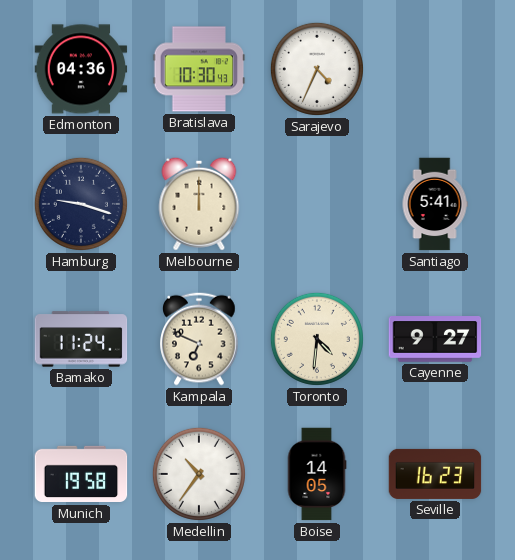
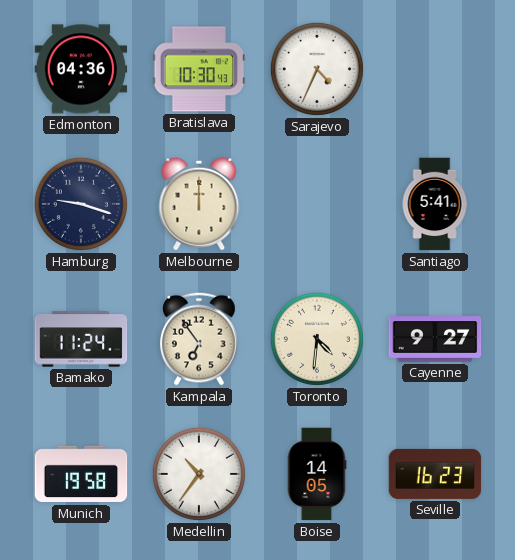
Kampala: 6:49 -> 6:54 (199, 339)
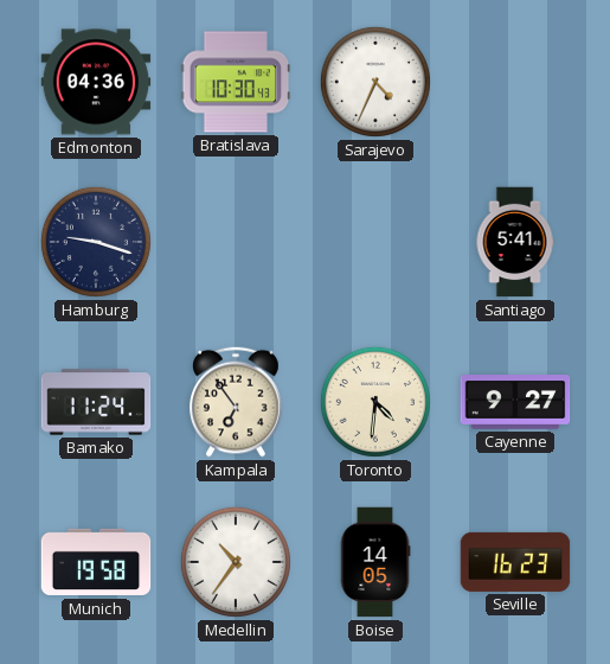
Melbourne: 12:00 -> none (199, 204)
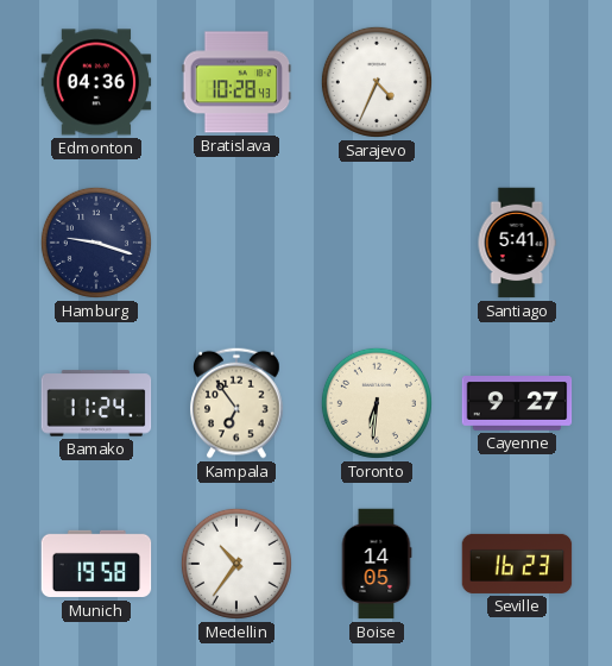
Bratislava: 10:30 -> 10:28 (236, 82)
Toronto: 4:31 -> 6:31 (377, 403)
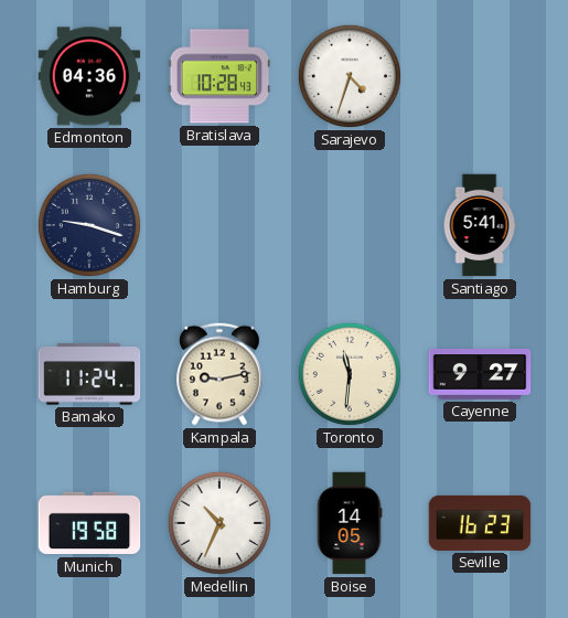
Sarajevo: 4:34 -> 4:33 (350, 76)
Kampala: 6:54 -> 9:13 (219, 374)
Toronto: 6:31 -> 11:31 (350, 374)
Medellin: 10:36 -> 10:34 (219, 523)
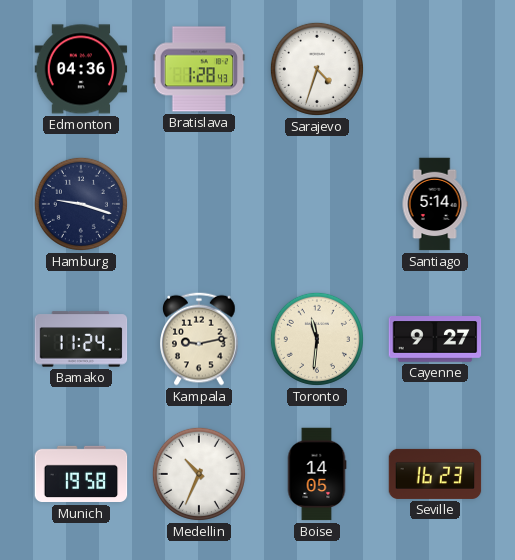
Bratislava: 10:28 -> 1:28 (199, 69)
Santiago: 5:41 -> 5:14 (435, 204)
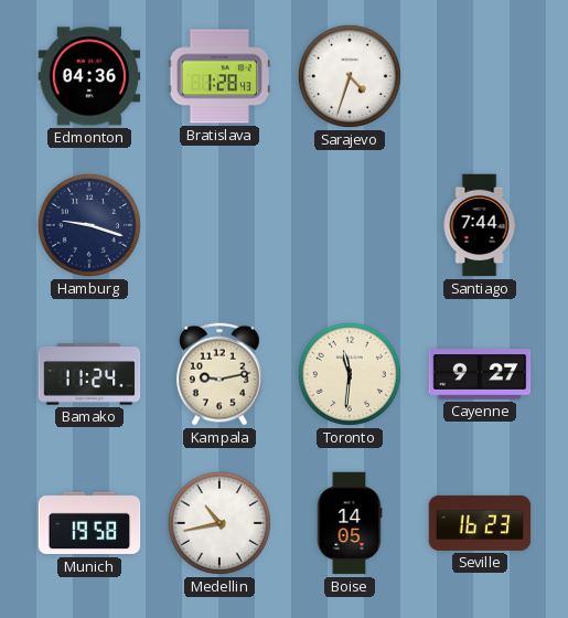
Santiago: 5:14 -> 7:44 (480, 225)
Medellin: 10:34 -> 10:43 (219, 523)
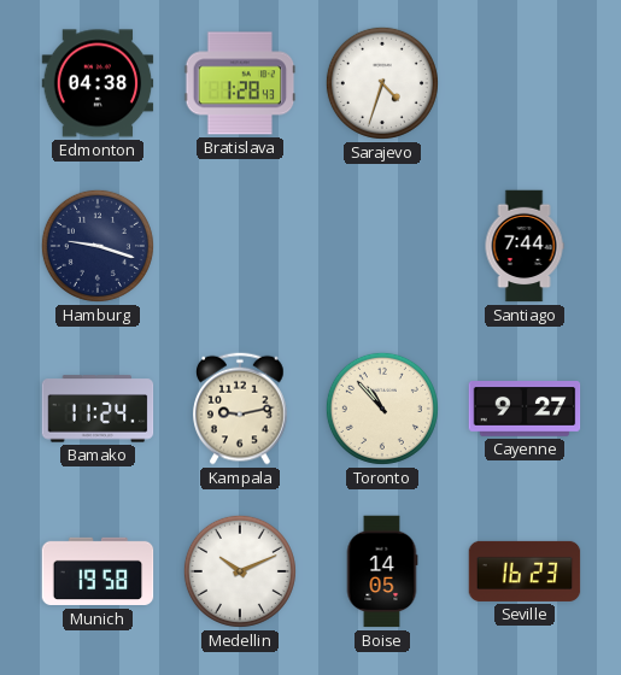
Edmonton: 04:36 -> 04:38 (98, 83)
Toronto: 11:31 -> 10:53 (382, 409)
Medellin: 10:43 -> 10:11 (240, 571)
